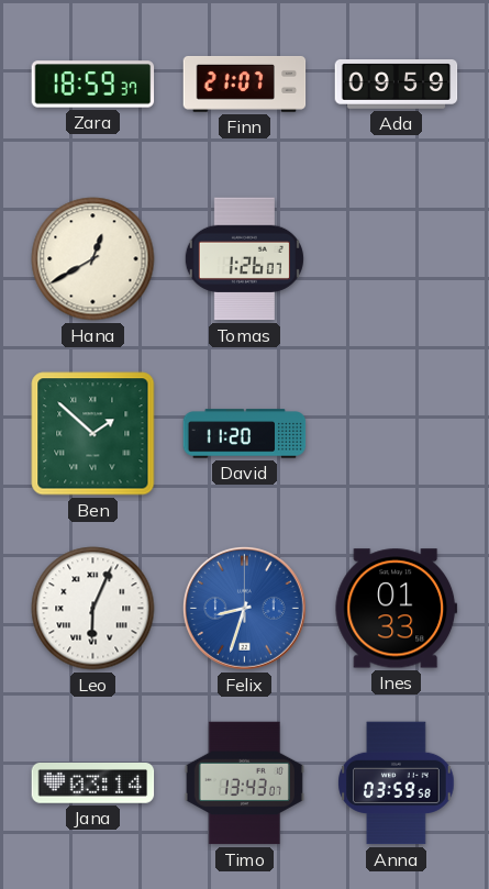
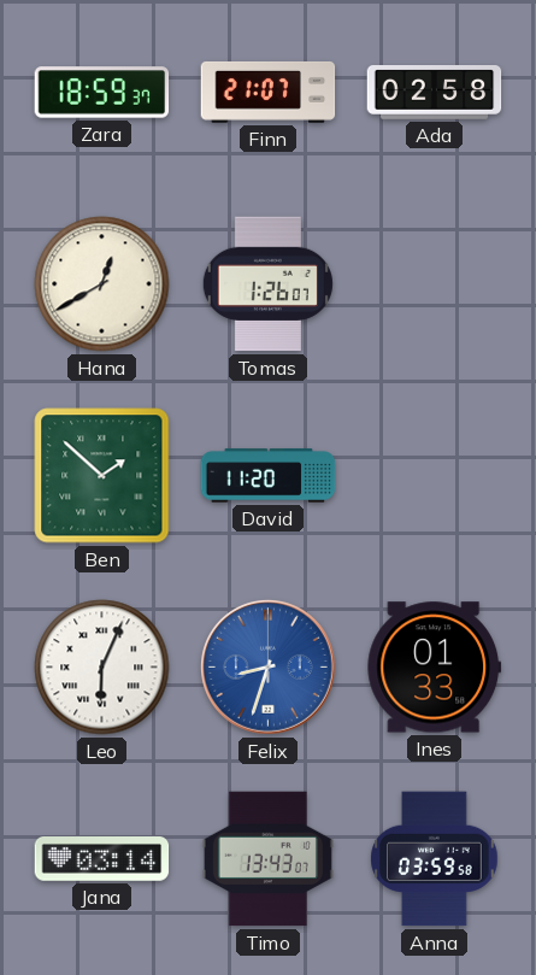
Ada: 09:59 -> 02:58 (435, 93)
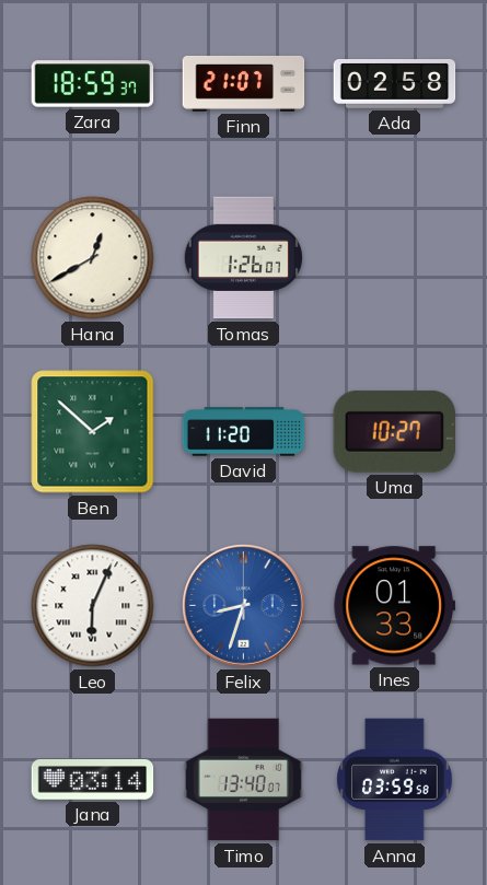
Uma: none -> 10:27 (394, 431)
Timo: 13:43 -> 13:40 (243, 780)
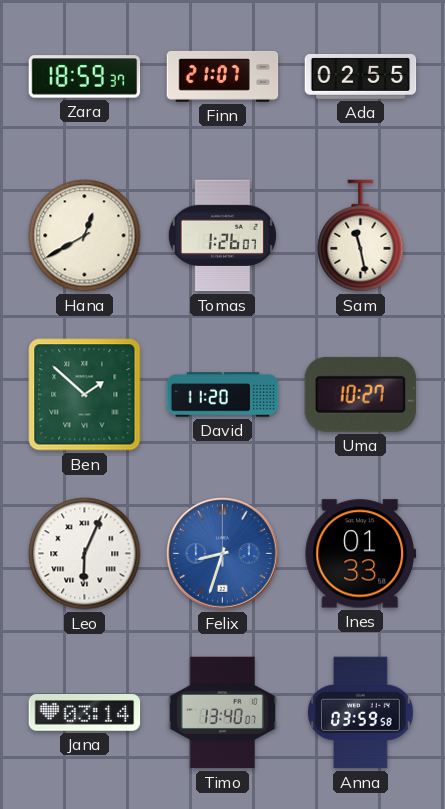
Ada: 02:58 -> 02:55 (361, 77)
Sam: none -> 11:28 (361, 236)
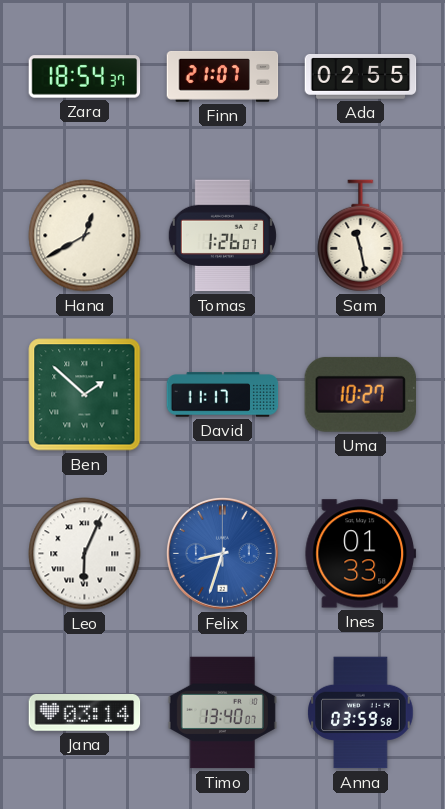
Zara: 18:59 -> 18:54 (85, 77)
David: 11:20 -> 11:17 (223, 395)
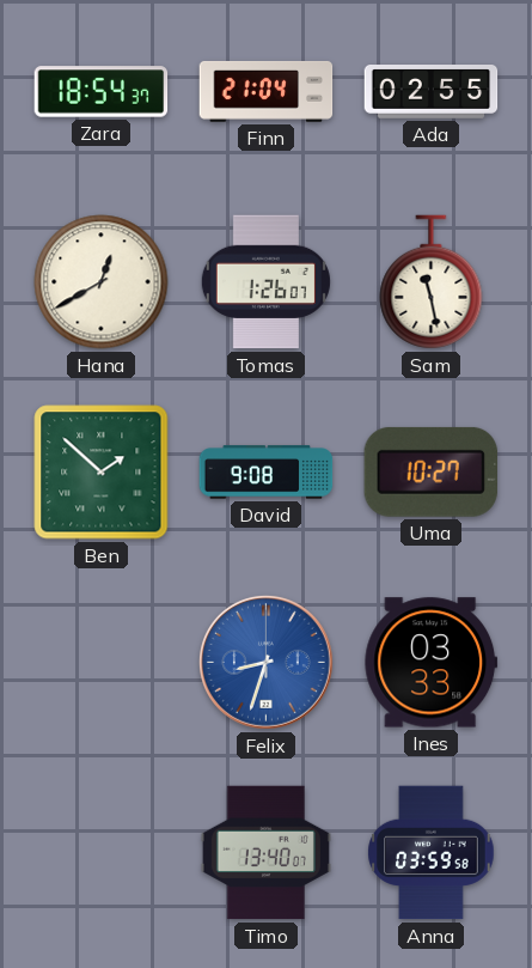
Finn: 21:07 -> 21:04 (267, 91)
David: 11:17 -> 9:08 (267, 473)
Leo: 6:04 -> none (85, 554)
Ines: 01:33 -> 03:33 (432, 663)
Jana: 03:14 -> none (85, 713)
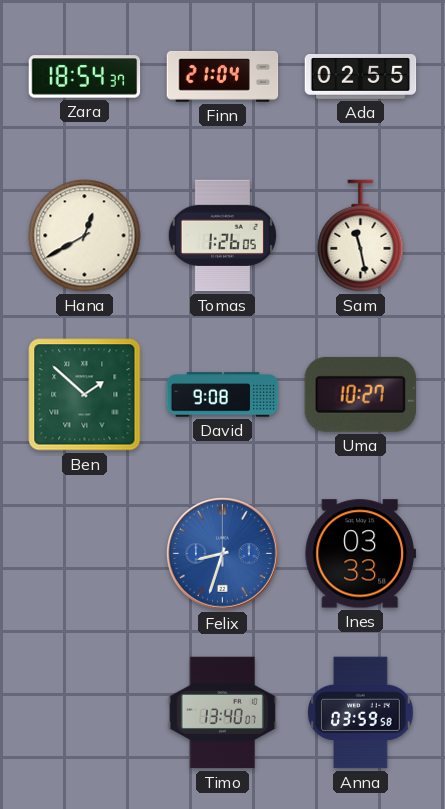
Tomas: 1:26:07 -> 1:26:05 (222, 236)
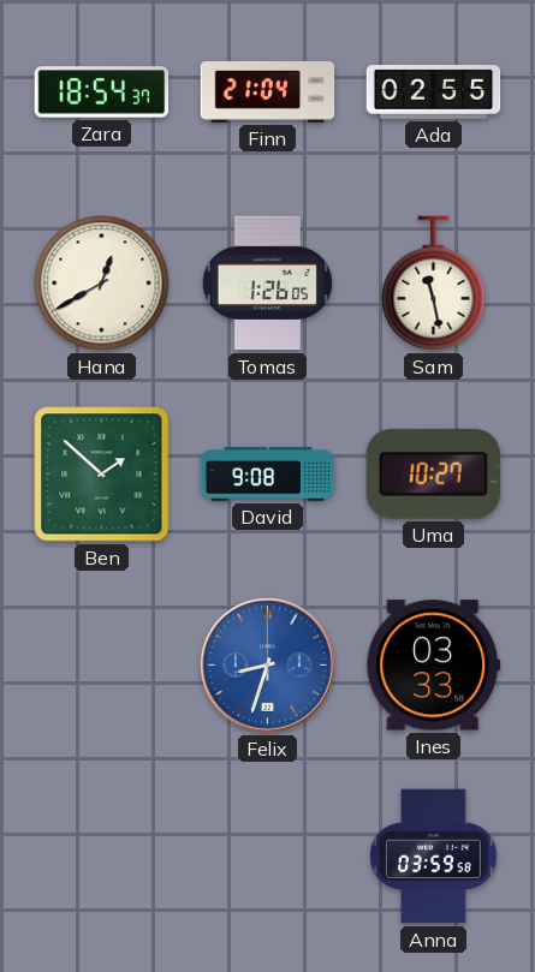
Timo: 13:40 -> none (222, 713)
